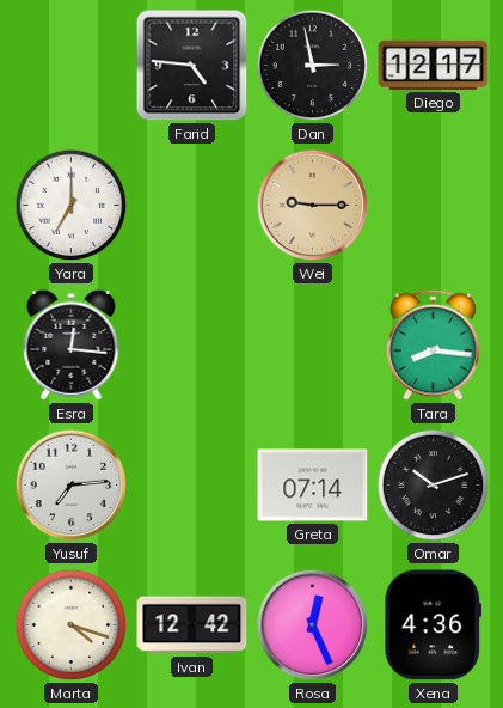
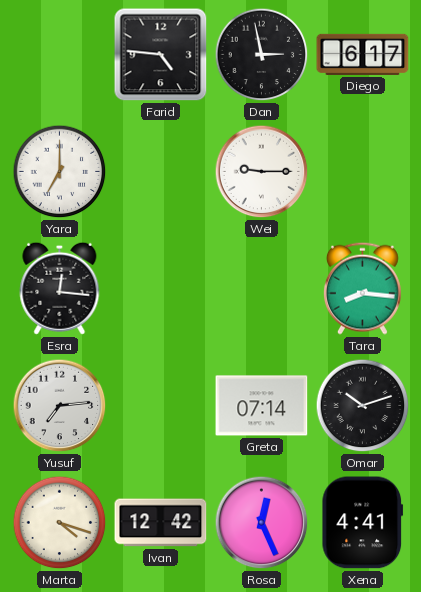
Diego: 12:17 -> 6:17 (363, 54)
Wei dial: champagne -> white (262, 172)
Xena: 4:36 -> 4:41 (363, 523)
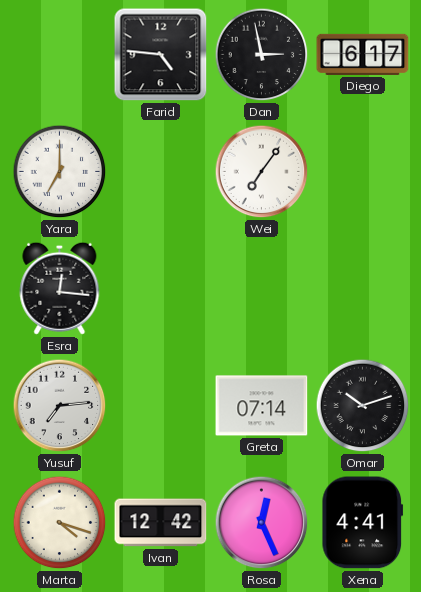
Wei: 9:15 -> 7:06 (262, 172)
Tara: 8:16 -> none (362, 288)
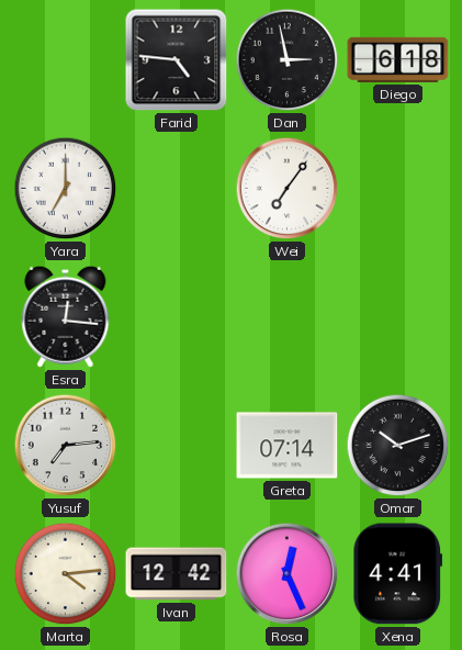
Diego: 6:17 -> 6:18 (398, 59)
Marta: 4:18 -> 4:14 (66, 574)
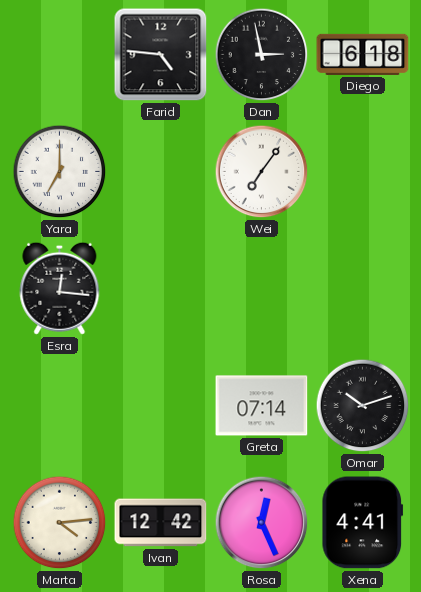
Yusuf: 7:14 -> none (66, 446)
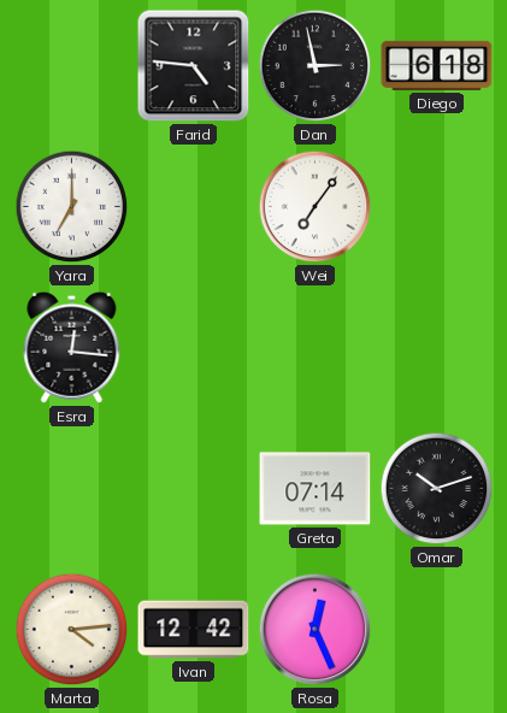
Xena: 4:41 -> none (363, 523)
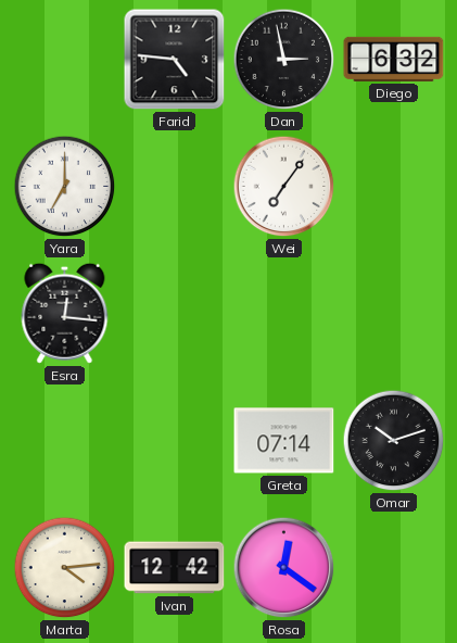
Diego: 6:18 -> 6:32 (394, 59)
Rosa: 12:26 -> 12:21 (284, 568)
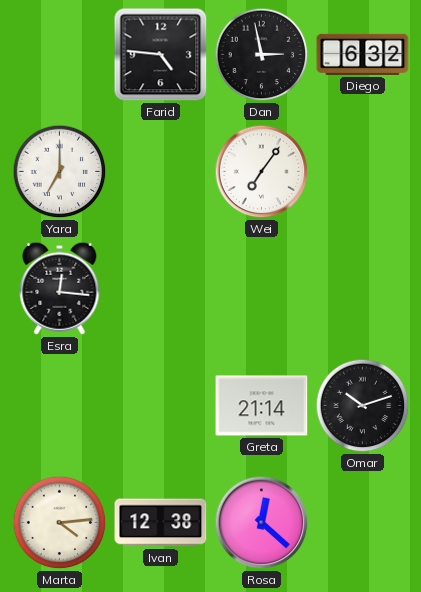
Greta: 07:14 -> 21:14 (262, 406)
Ivan: 12:42 -> 12:38 (161, 523)
Rosa: 12:21 -> 12:22 (262, 523)
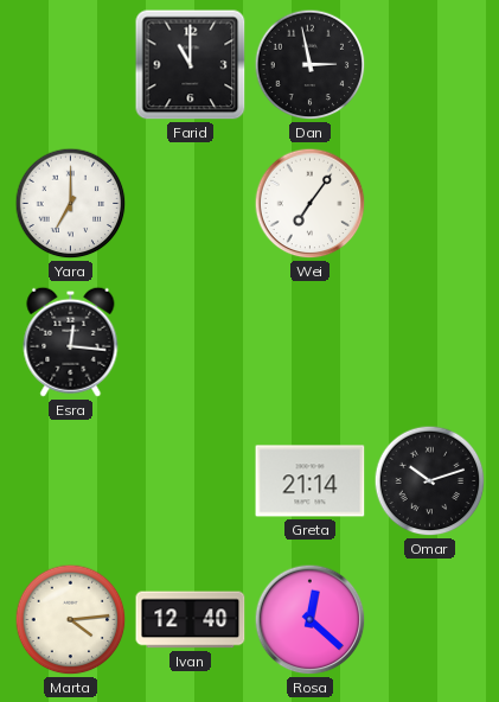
Farid: 4:46 -> 11:00 (191, 65)
Diego: 6:32 -> none (363, 54)
Ivan: 12:38 -> 12:40 (191, 620)
